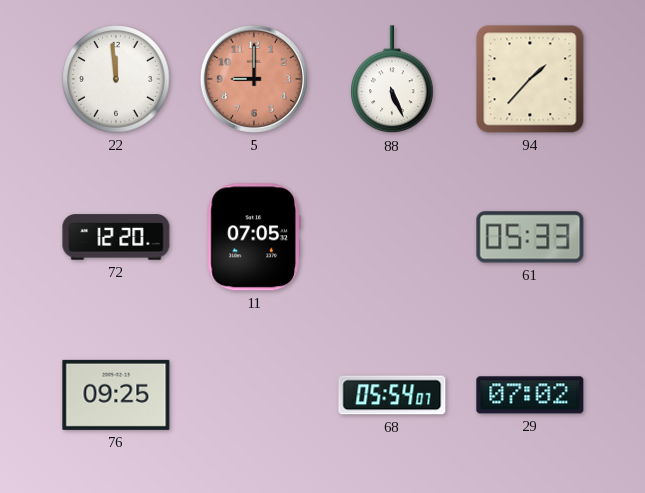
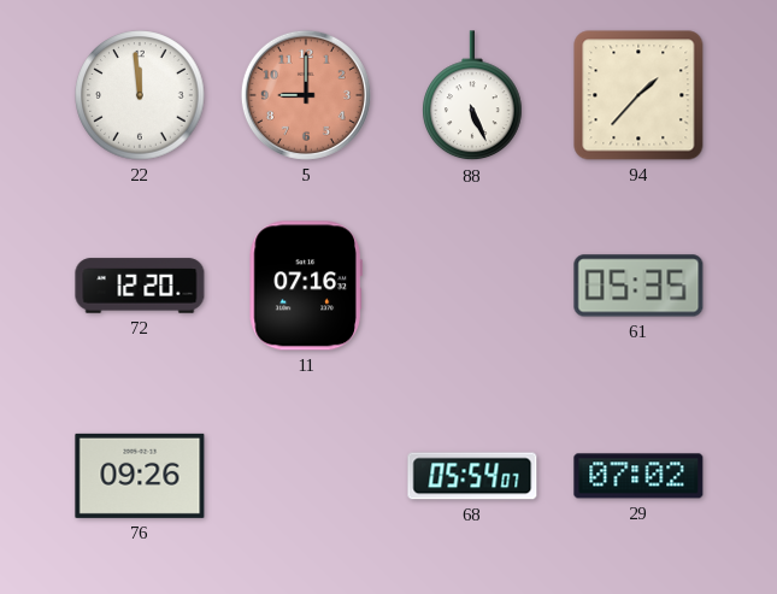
11: 07:05 -> 07:16 (306, 286)
61: 05:33 -> 05:35 (638, 286)
76: 09:25 -> 09:26 (140, 476)
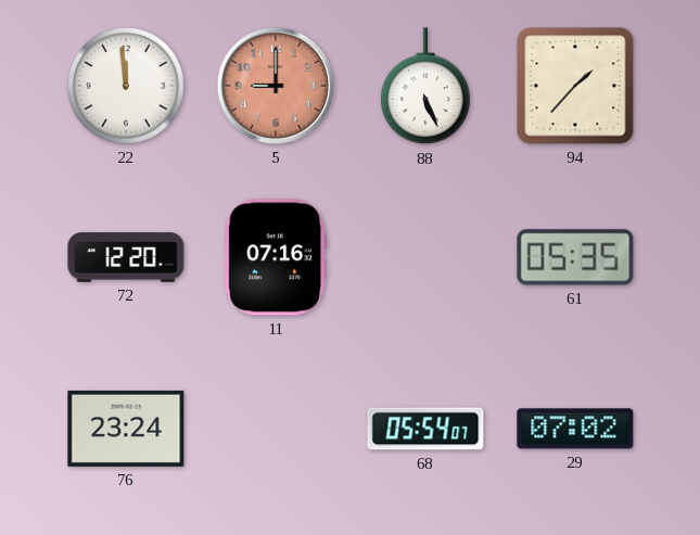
76: 09:26 -> 23:24 (126, 429)
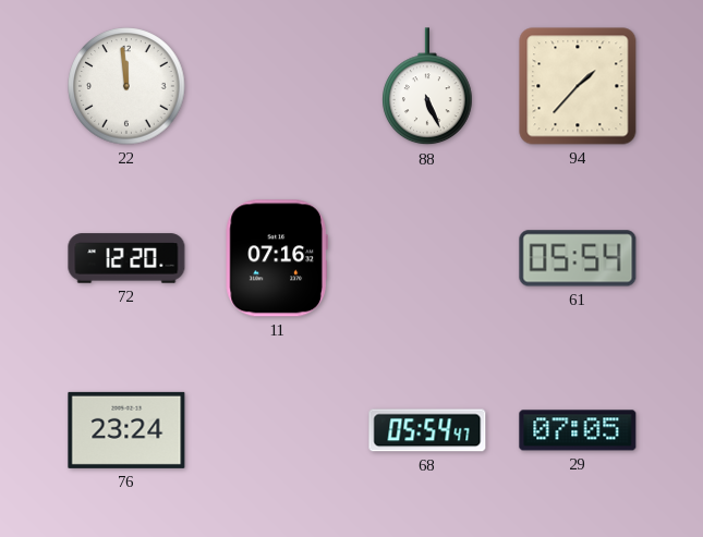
5: 9:00 -> none (276, 86)
61: 05:35 -> 05:54 (578, 258)
68: 05:54:07 -> 05:54:47 (427, 430)
29: 07:02 -> 07:05 (578, 430)
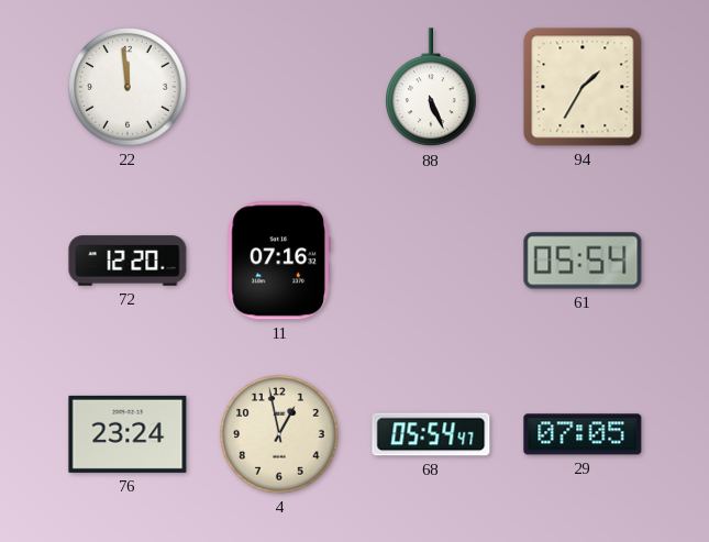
94: 1:37 -> 1:35 (583, 87)
4: none -> 12:58 (279, 434)
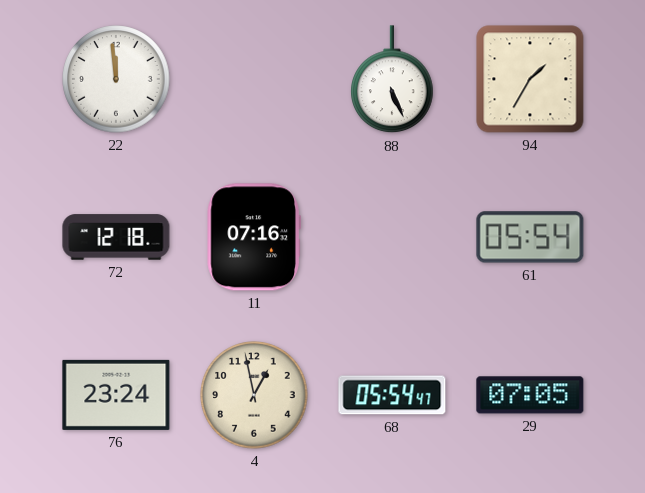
72: 12:20 -> 12:18 (116, 237)
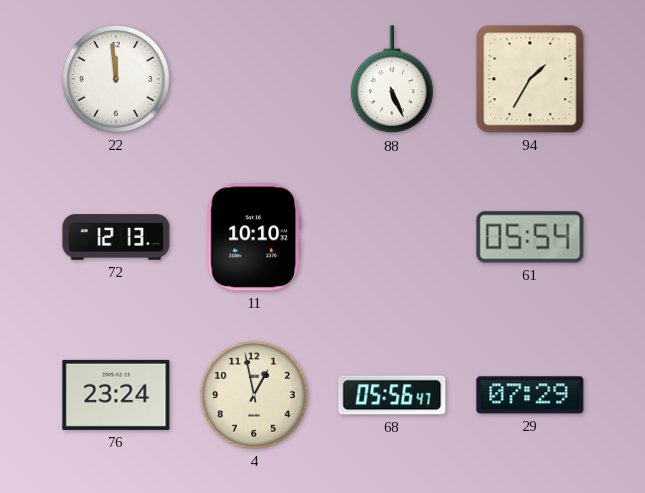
72: 12:18 -> 12:13 (116, 237)
11: 07:16 -> 10:10 (254, 237)
68: 05:54 -> 05:56 (392, 395)
29: 07:05 -> 07:29 (530, 395)
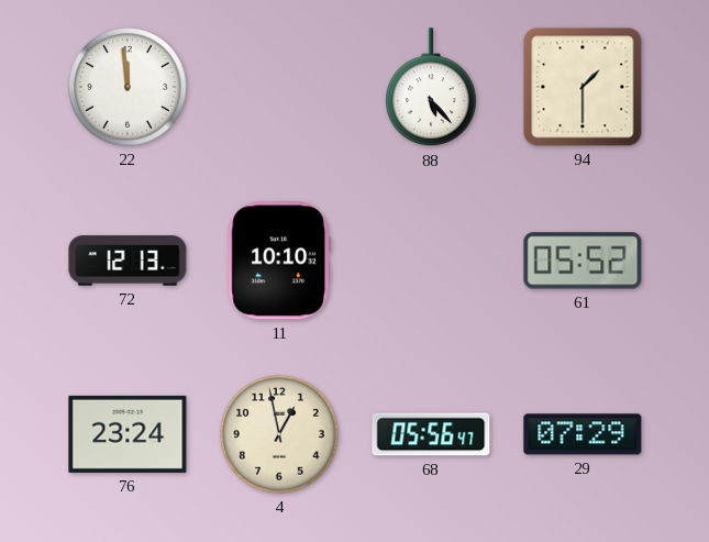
88: 5:26 -> 5:23 (432, 88)
94: 1:35 -> 1:30 (583, 87)
61: 05:54 -> 05:52 (583, 261)
